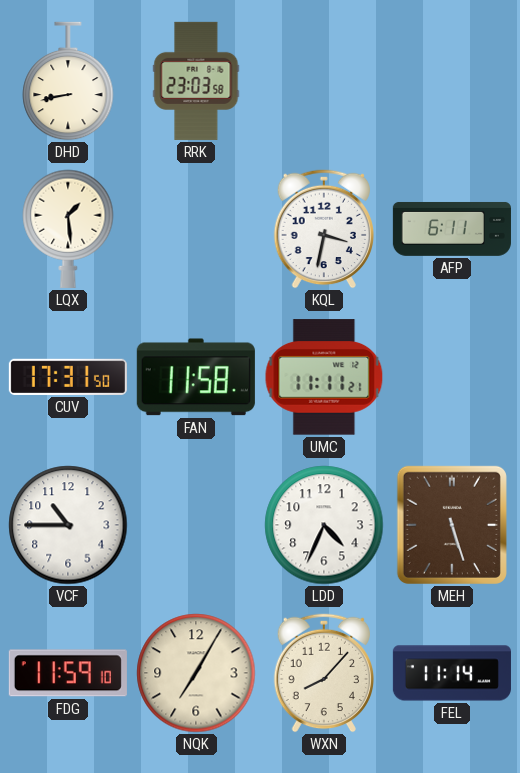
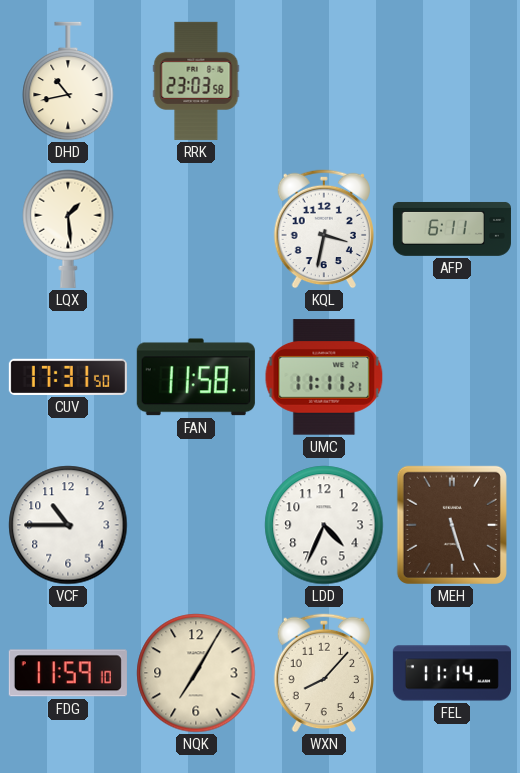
DHD: 8:43 -> 10:43 (68, 81)
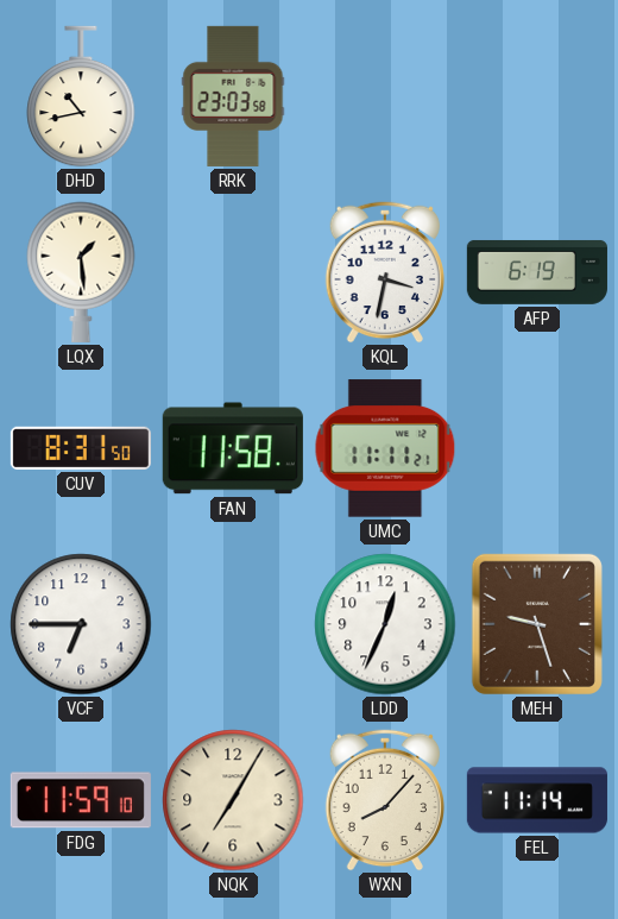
AFP: 6:11 -> 6:19 (537, 272)
CUV: 17:31 -> 8:31 (81, 448)
VCF: 10:45 -> 6:45 (81, 624)
LDD: 4:34 -> 12:34 (385, 624)
MEH: 5:27 -> 9:27 (537, 624)
